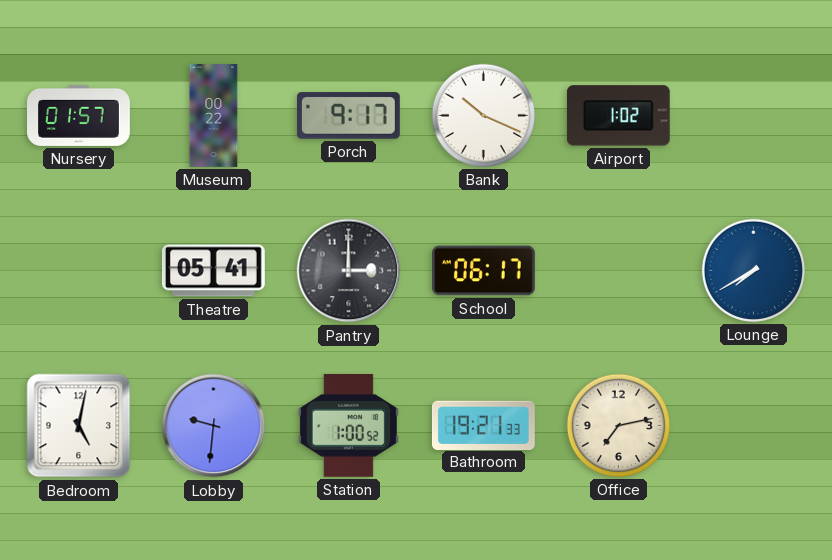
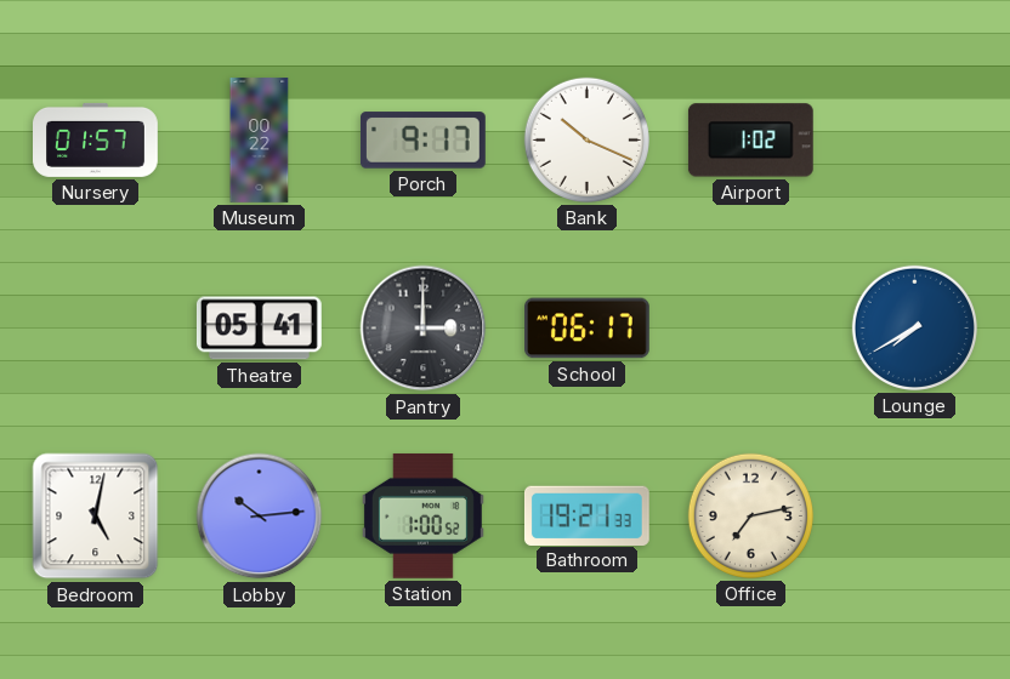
Lobby: 9:31 -> 10:14 (260, 517)
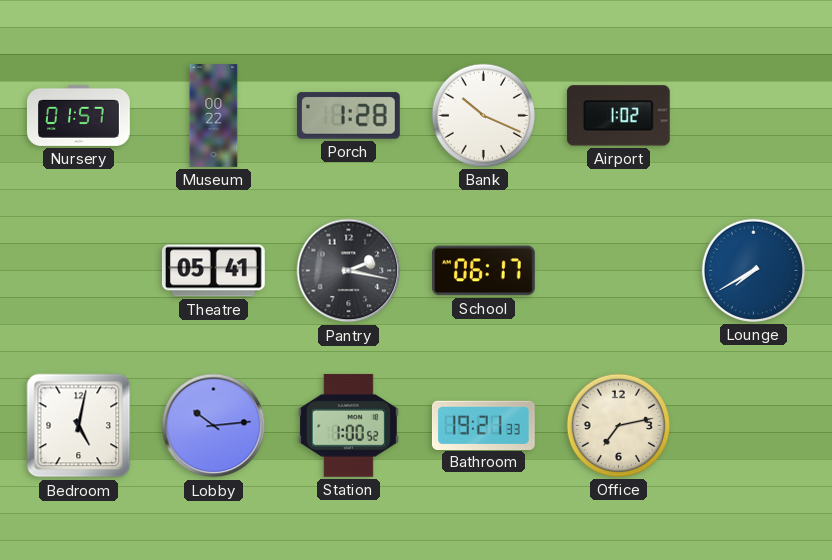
Porch: 9:17 -> 1:28 (348, 116)
Pantry: 3:00 -> 2:17 (349, 271)
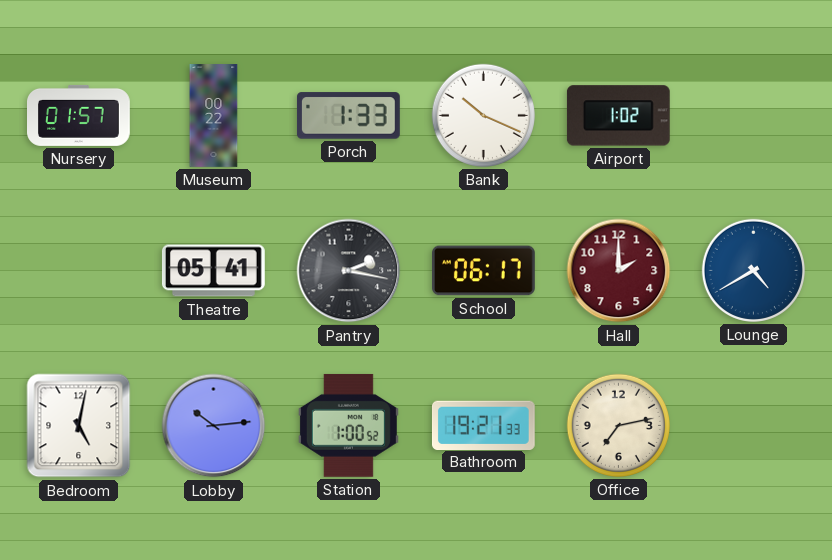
Porch: 1:28 -> 1:33 (348, 116)
Hall: none -> 2:00 (619, 271)
Lounge: 7:40 -> 4:40 (753, 270)
